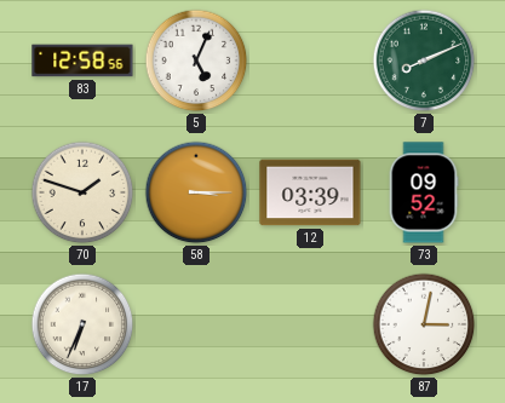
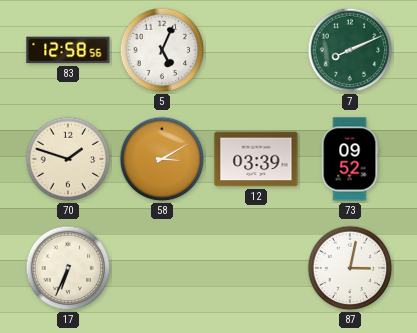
58: 3:15 -> 3:10 (162, 159)
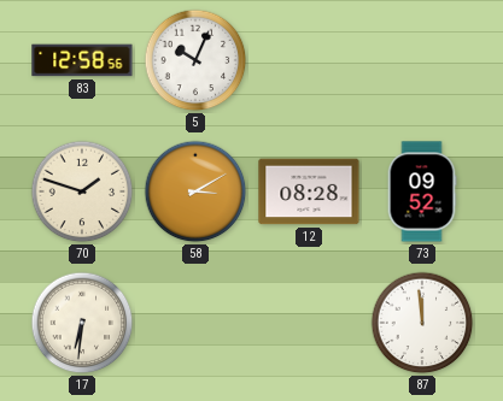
5: 5:04 -> 10:04 (195, 60)
7: 8:11 -> none (350, 50)
12: 03:39 -> 08:28 (309, 191)
17: 6:34 -> 6:31 (82, 323)
87: 3:02 -> 11:59 (422, 323)
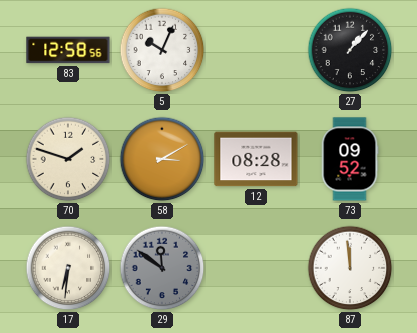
27: none -> 1:07 (350, 50)
29: none -> 11:51 (162, 268)
